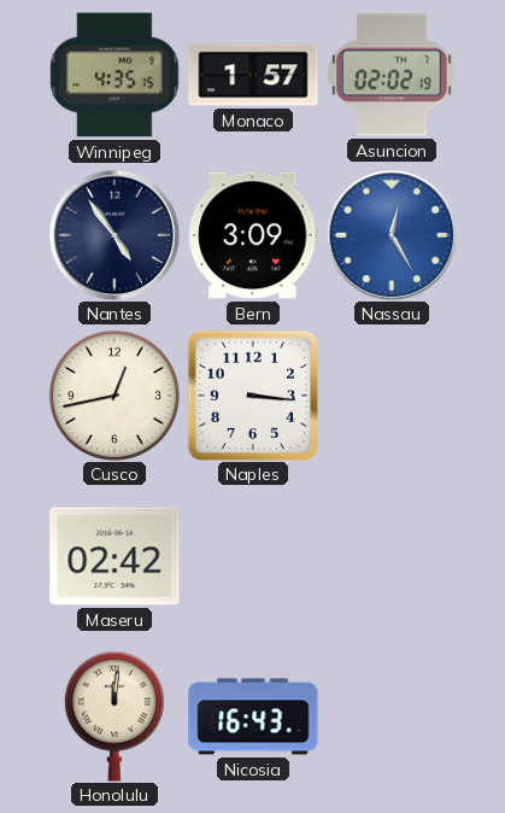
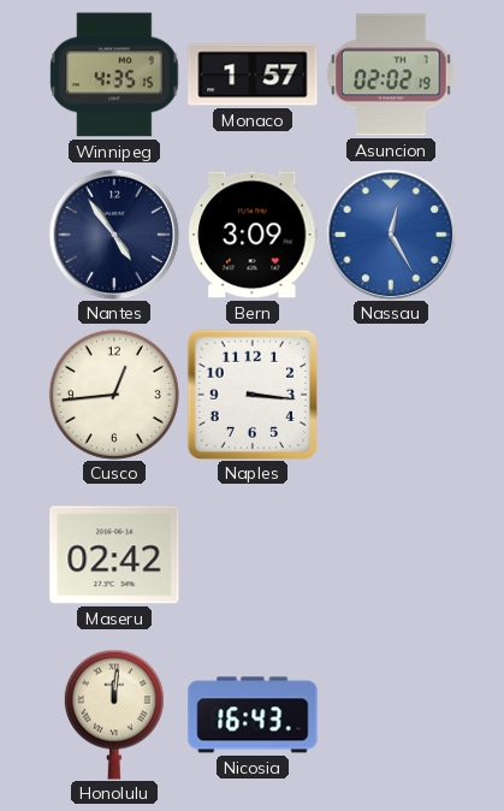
Cusco: 12:43 -> 12:44 (114, 395)
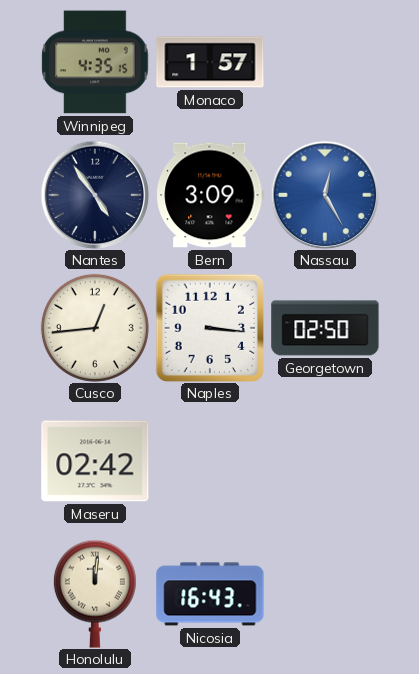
Asuncion: 02:02 -> none (391, 75)
Georgetown: none -> 02:50 (325, 328)
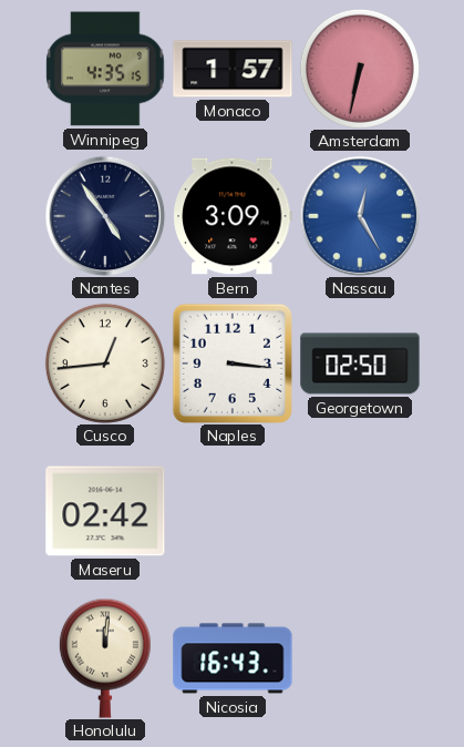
Amsterdam: none -> 6:32 (360, 69)
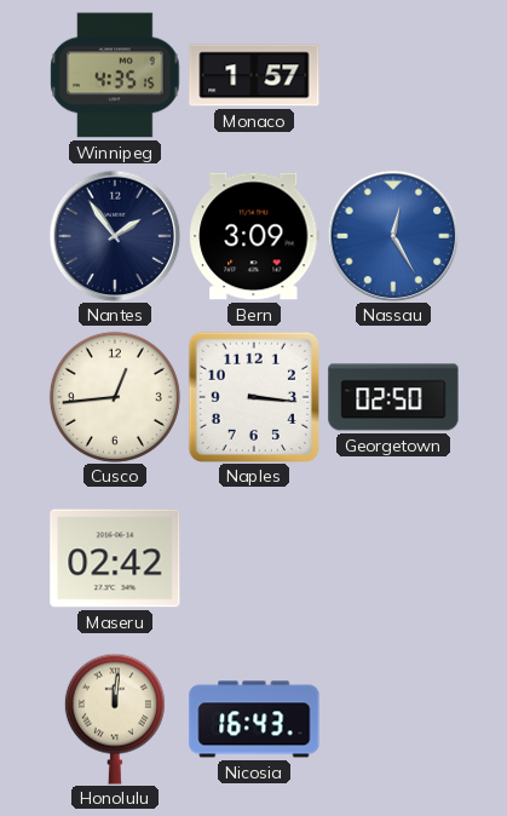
Amsterdam: 6:32 -> none (360, 69)
Nantes: 4:54 -> 1:54 (115, 236)
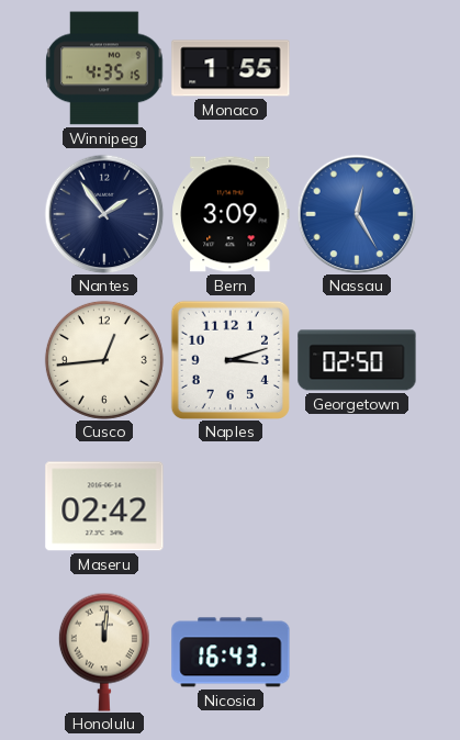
Monaco: 1:57 -> 1:55 (231, 68)
Naples: 3:16 -> 3:12 (229, 359)
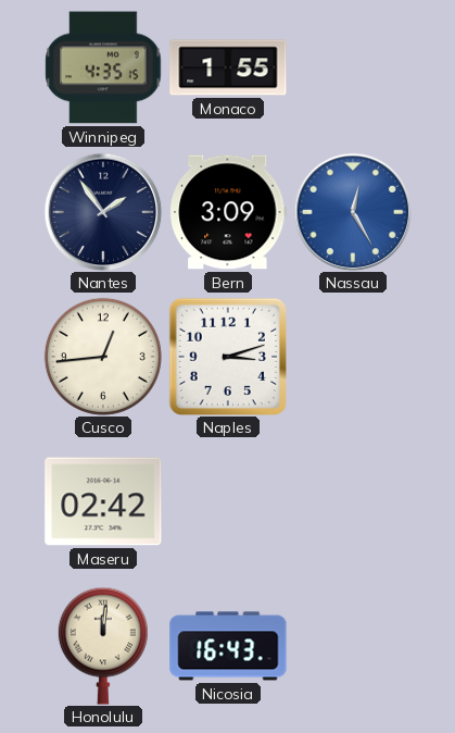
Georgetown: 02:50 -> none (357, 360)
